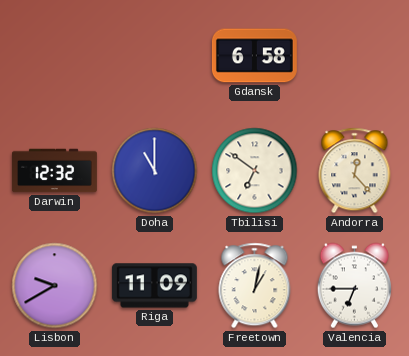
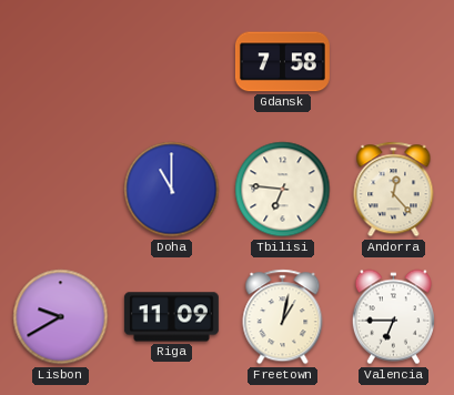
Gdansk: 6:58 -> 7:58 (282, 62)
Darwin: 12:32 -> none (54, 171)
Tbilisi: 6:51 -> 6:46 (283, 190)
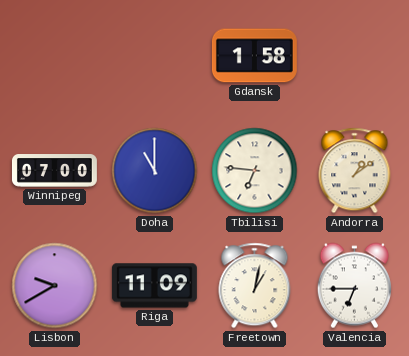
Gdansk: 7:58 -> 1:58 (254, 56)
Winnipeg: none -> 07:00 (54, 171)
Andorra: 12:23 -> 1:09 (355, 171)
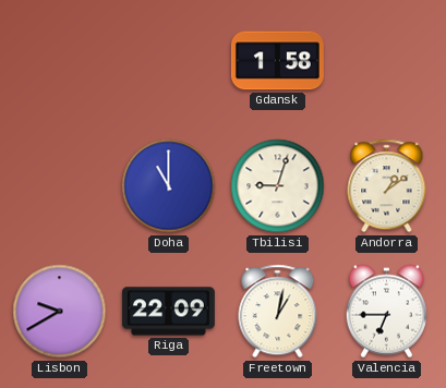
Winnipeg: 07:00 -> none (54, 171)
Tbilisi: 6:46 -> 9:03 (278, 186)
Riga: 11:09 -> 22:09 (168, 312)
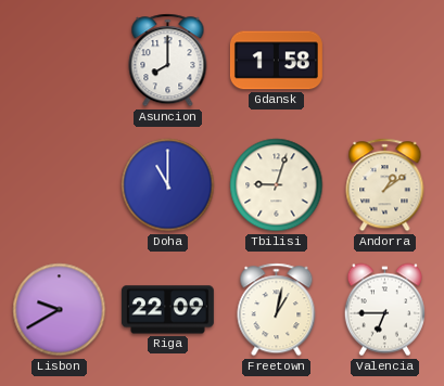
Asuncion: none -> 8:00 (168, 61)
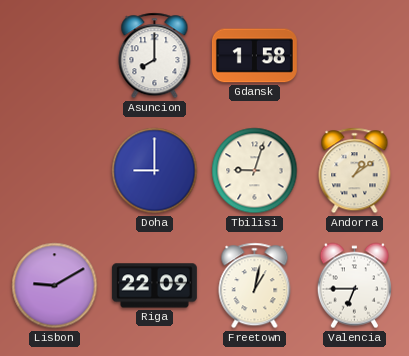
Doha: 11:00 -> 9:00 (155, 171)
Lisbon: 9:40 -> 9:10 (55, 286)
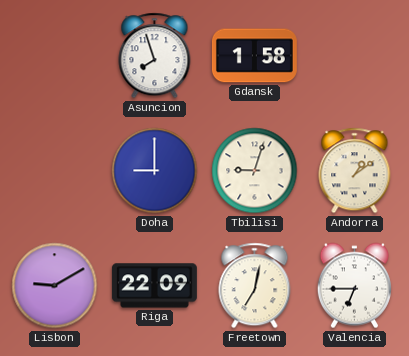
Asuncion: 8:00 -> 7:57 (155, 56)
Freetown: 1:02 -> 7:02 (255, 286)
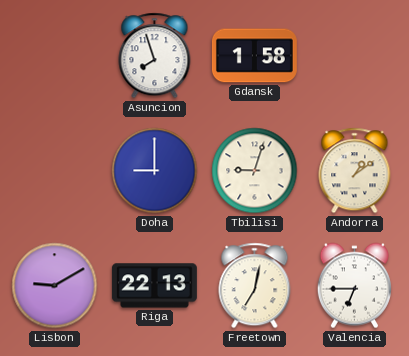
Riga: 22:09 -> 22:13 (154, 286)
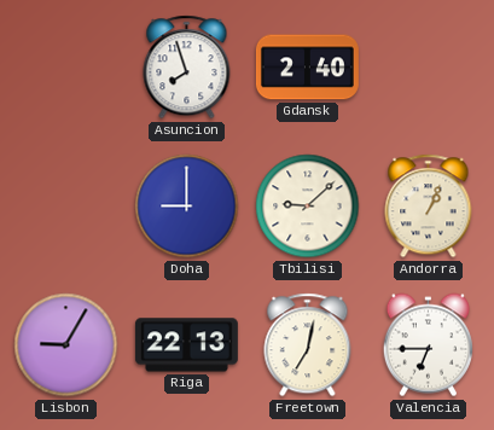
Gdansk: 1:58 -> 2:40 (307, 68)
Tbilisi: 9:03 -> 9:08 (308, 207)
Andorra: 1:09 -> 1:04 (429, 207)
Lisbon: 9:10 -> 9:05 (66, 345)
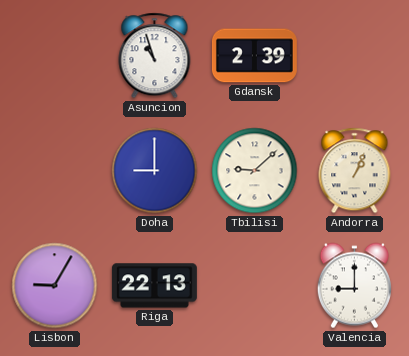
Asuncion: 7:57 -> 10:57 (155, 56)
Gdansk: 2:40 -> 2:39 (254, 56)
Freetown: 7:02 -> none (308, 345)
Valencia: 6:45 -> 9:00 (354, 286)
